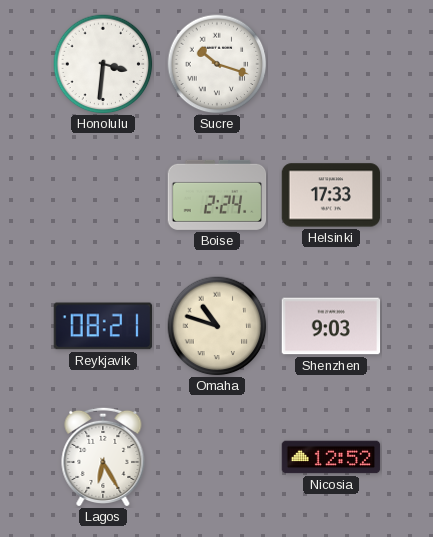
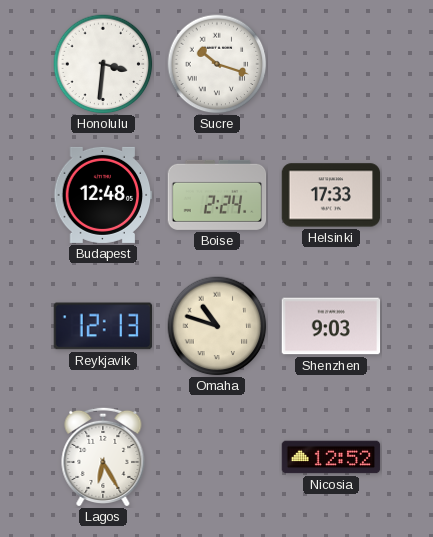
Budapest: none -> 12:48 (103, 195)
Reykjavik: 08:21 -> 12:13 (102, 326)
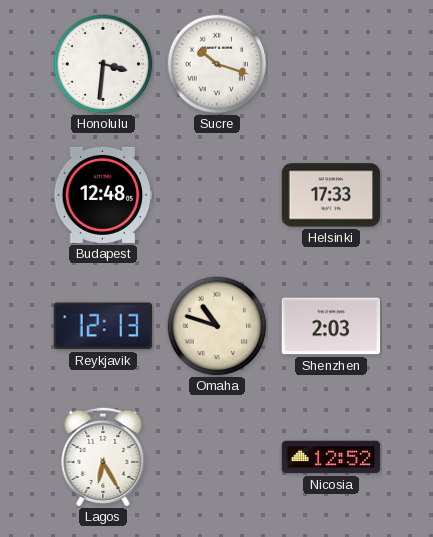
Boise: 2:24 -> none (217, 195)
Shenzhen: 9:03 -> 2:03 (331, 326)
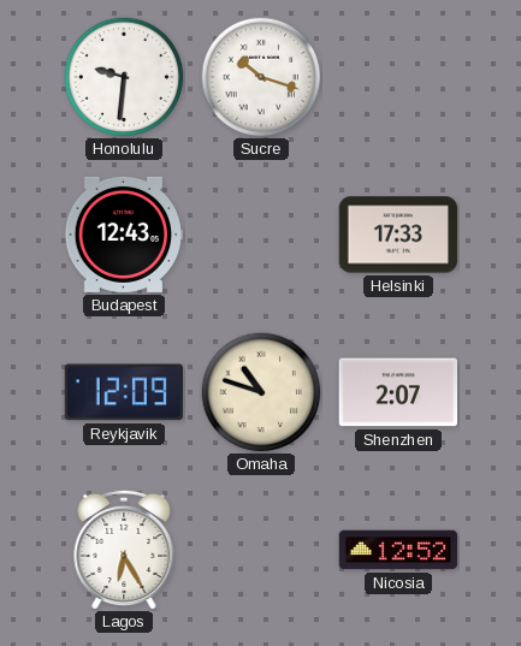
Honolulu: 3:31 -> 9:31 (124, 77)
Budapest: 12:48 -> 12:43 (124, 235)
Reykjavik: 12:13 -> 12:09 (123, 392)
Shenzhen: 2:03 -> 2:07 (398, 392)
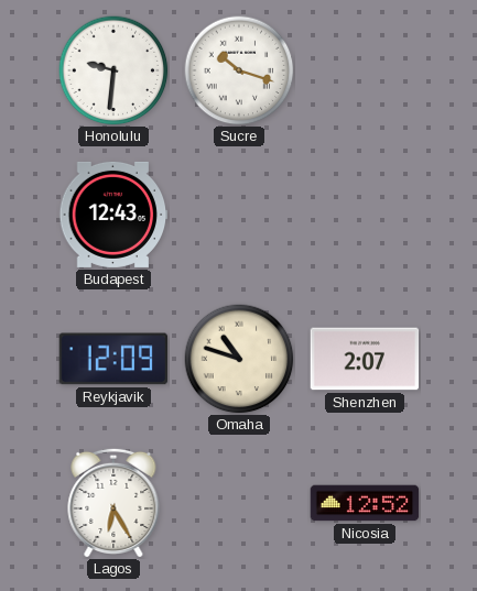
Helsinki: 17:33 -> none (398, 235)
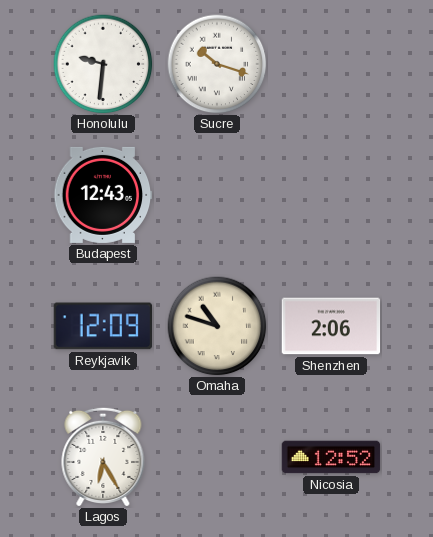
Shenzhen: 2:07 -> 2:06 (331, 326)
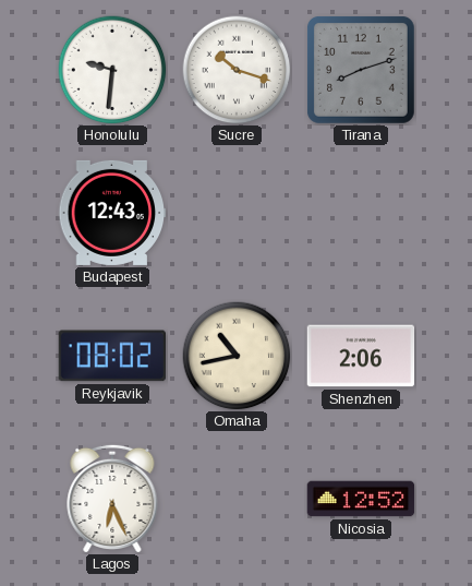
Tirana: none -> 8:12 (362, 71)
Reykjavik: 12:09 -> 08:02 (111, 356)
Omaha: 10:48 -> 10:43 (237, 356)
Lagos: 6:25 -> 6:26 (112, 498)
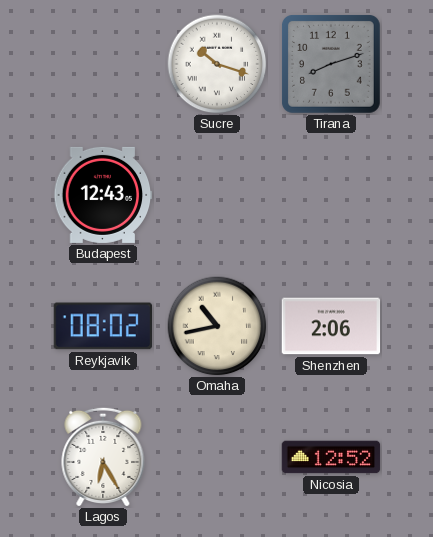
Honolulu: 9:31 -> none (112, 70)
Lagos: 6:26 -> 6:25 (103, 456)
